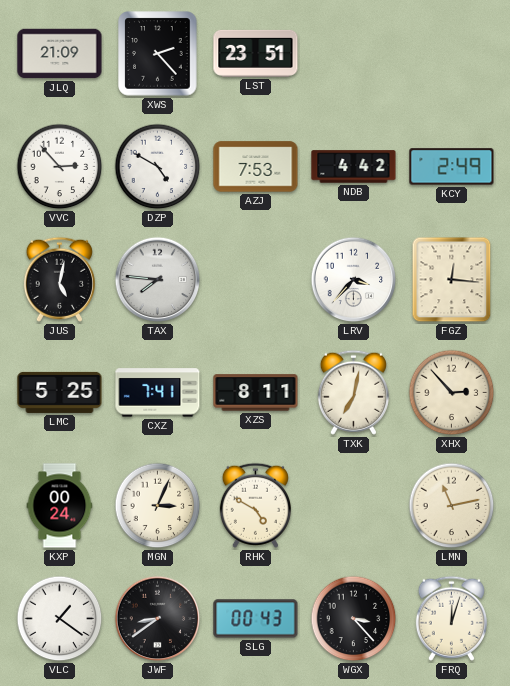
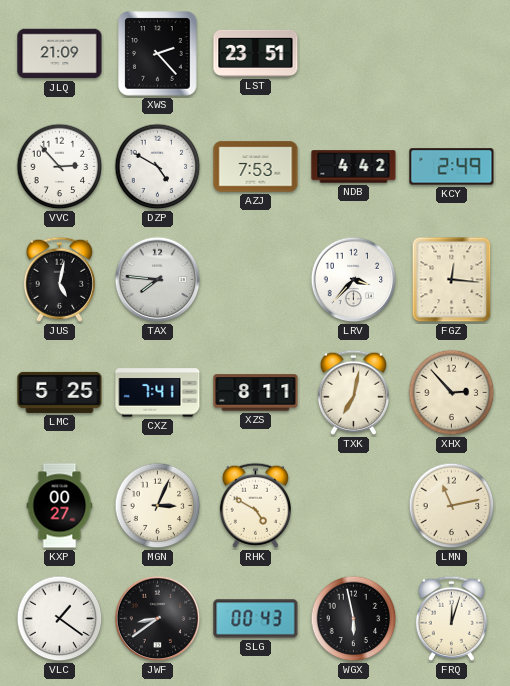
KXP: 00:24 -> 00:27 (60, 506)
WGX: 3:23 -> 5:58 (354, 619)
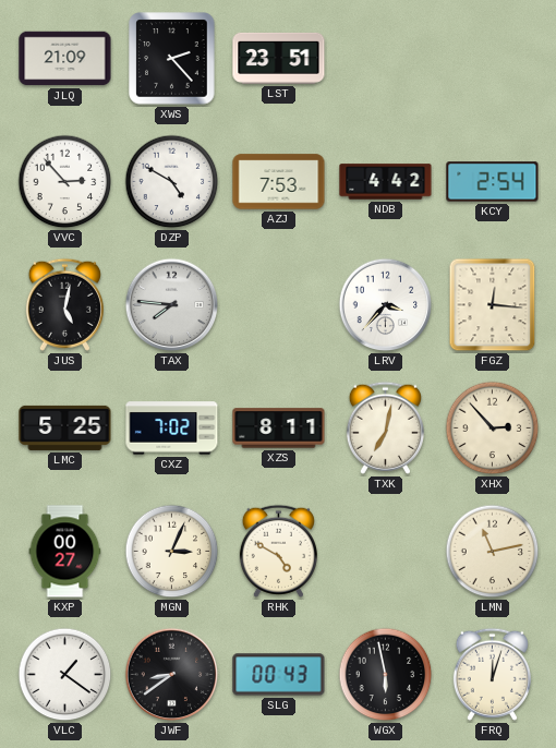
KCY: 2:49 -> 2:54 (493, 182)
CXZ: 7:41 -> 7:02 (172, 429)
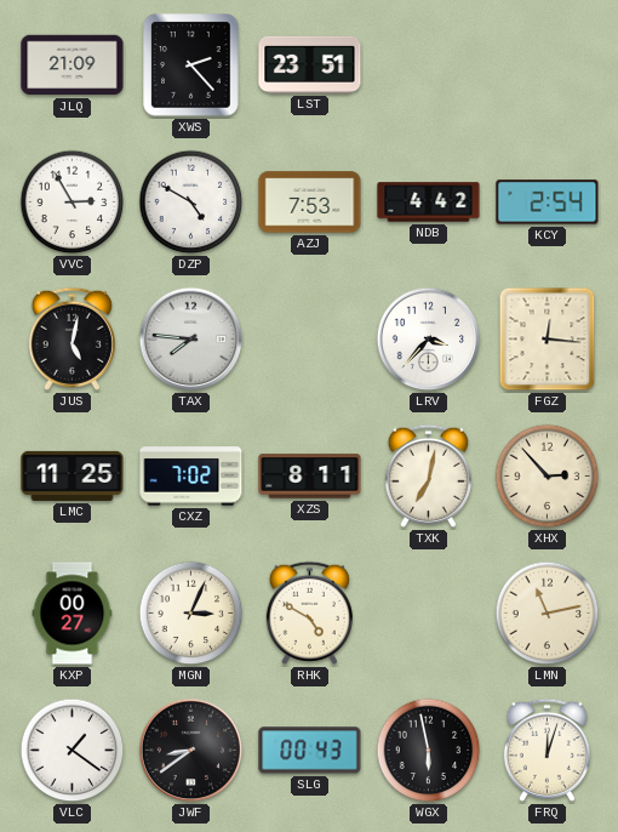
VVC: 2:53 -> 2:55 (73, 203)
LMC: 5:25 -> 11:25 (73, 475)
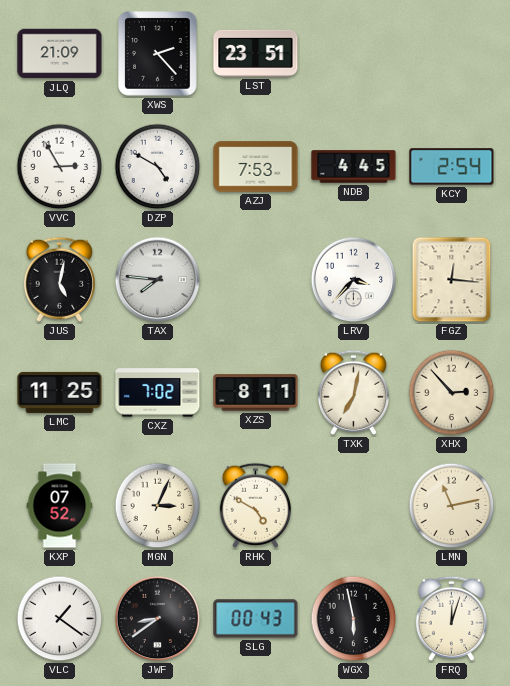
NDB: 4:42 -> 4:45 (354, 167)
KXP: 00:27 -> 07:52 (60, 506)
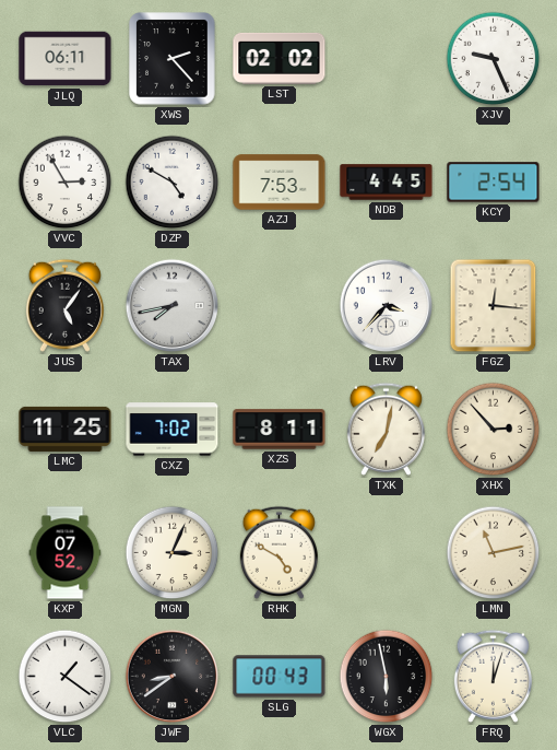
JLQ: 21:09 -> 06:11 (66, 59)
LST: 23:51 -> 02:02 (280, 58)
XJV: none -> 9:26 (494, 59)
JUS: 5:02 -> 5:06 (64, 305)
TAX: 7:46 -> 7:43 (173, 306)
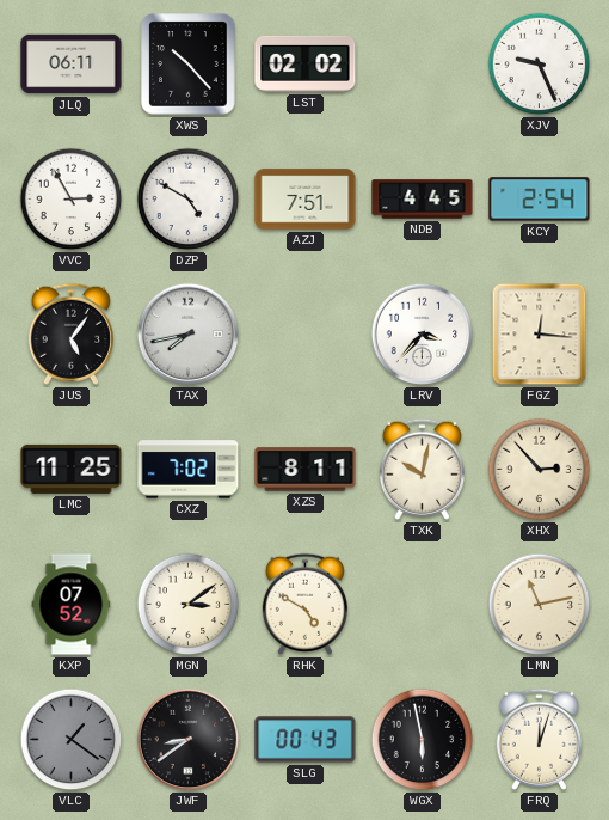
XWS: 2:23 -> 10:23 (189, 65)
AZJ: 7:53 -> 7:51 (306, 200)
TXK: 7:02 -> 10:02 (422, 469)
MGN: 3:04 -> 3:09 (189, 605)
VLC dial: white -> grey (72, 740)
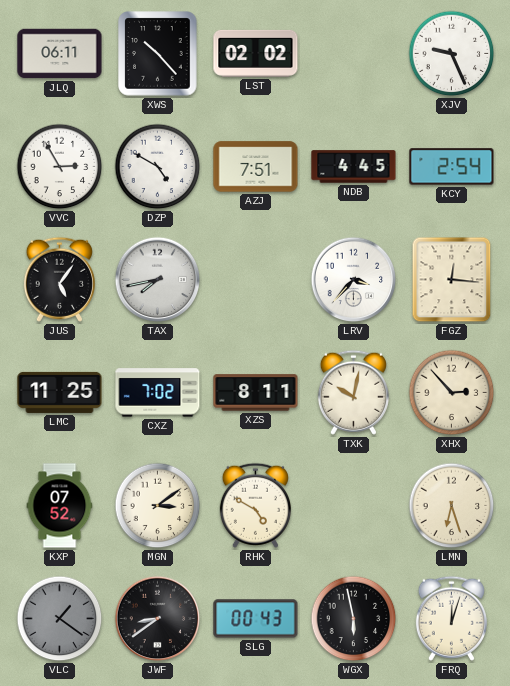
LMN: 11:13 -> 6:27 (452, 506)
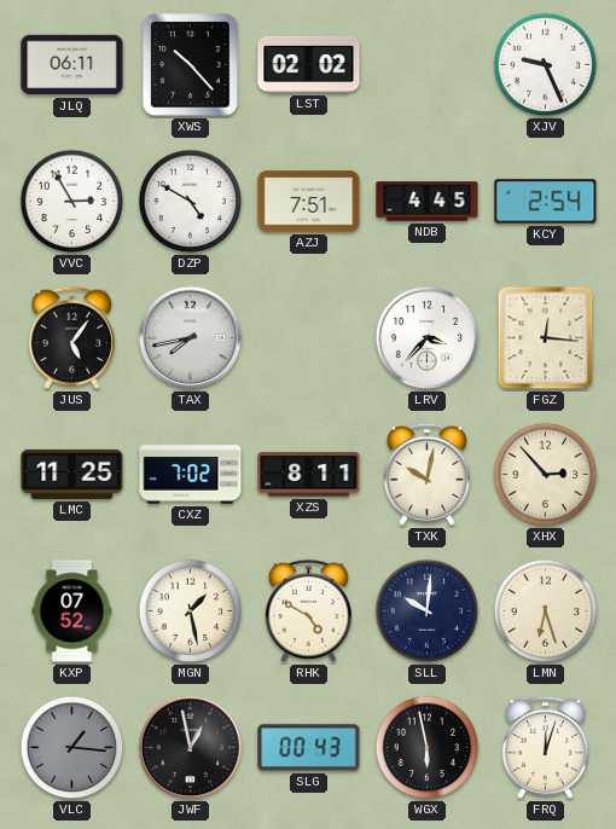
MGN: 3:09 -> 1:28 (191, 611)
SLL: none -> 10:01 (428, 611)
VLC: 1:21 -> 1:16 (72, 748)
JWF: 8:39 -> 12:58 (191, 748)
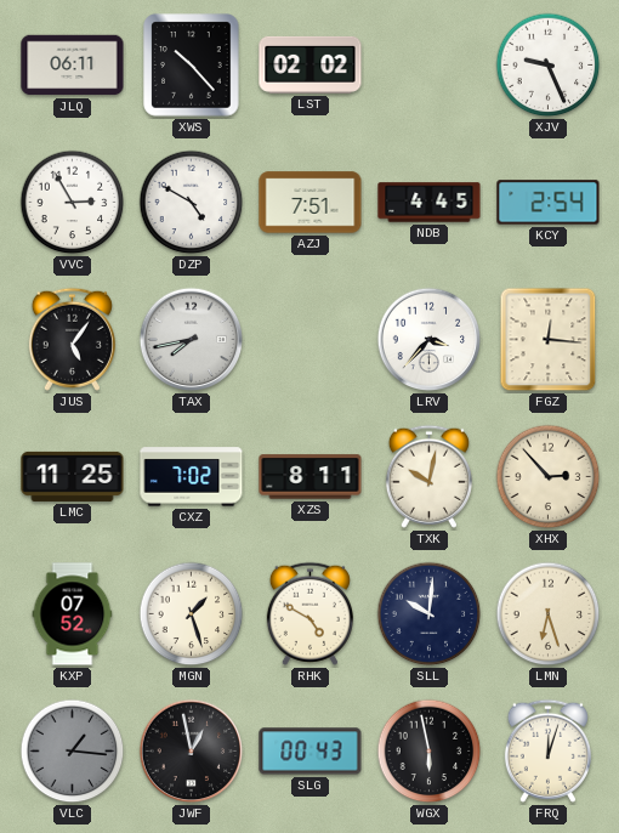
MGN: 1:28 -> 1:27 (192, 614)
